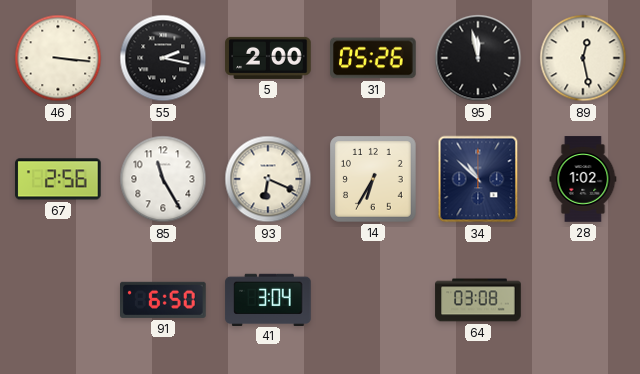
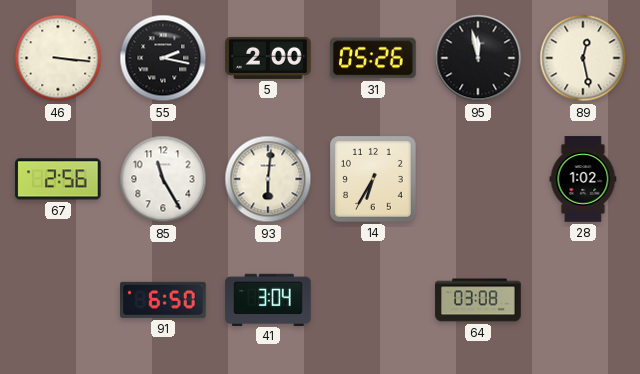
93: 6:19 -> 6:01 (268, 179)
34: 10:52 -> none (478, 179)
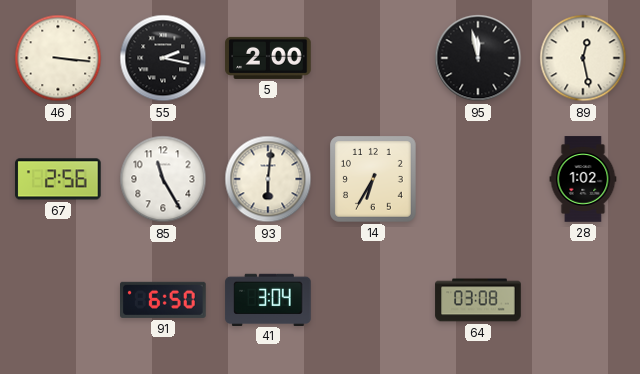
31: 05:26 -> none (373, 58)
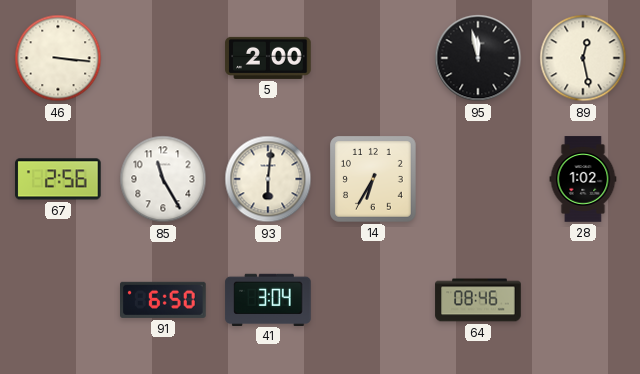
55: 2:17 -> none (163, 58)
64: 03:08 -> 08:46 (478, 300)
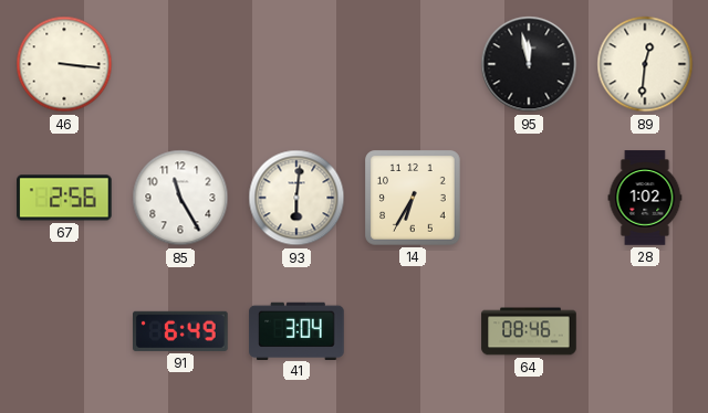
5: 2:00 -> none (268, 58)
89: 12:28 -> 12:31 (645, 64)
91: 6:50 -> 6:49 (181, 331)
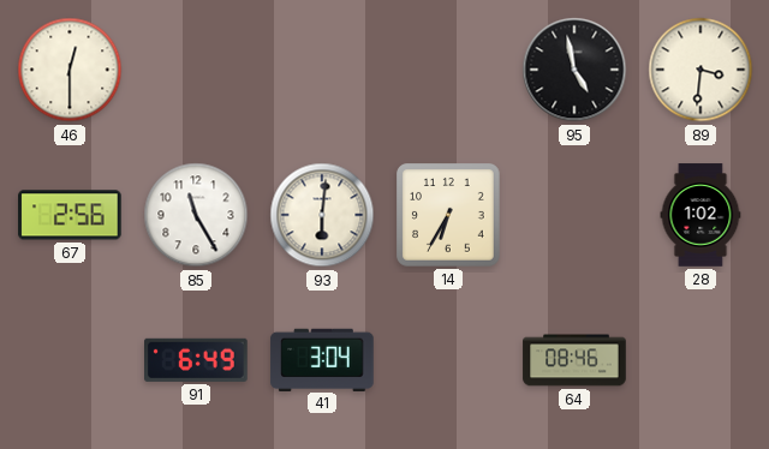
46: 3:16 -> 12:30 (70, 70)
95: 11:58 -> 4:58 (574, 70)
89: 12:31 -> 3:31 (701, 70)
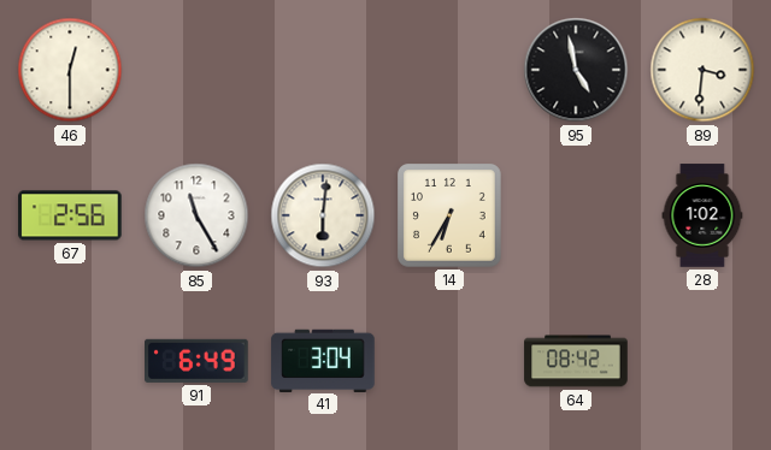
64: 08:46 -> 08:42 (576, 361)
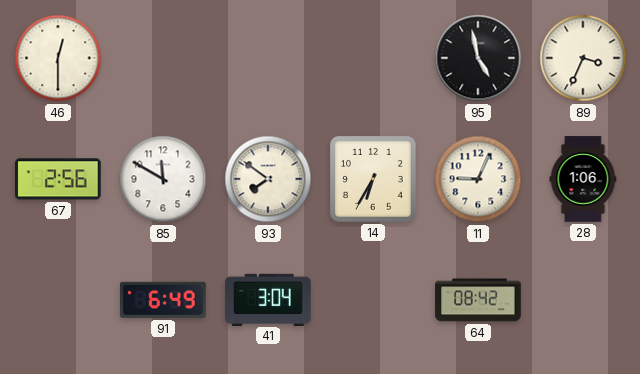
89: 3:31 -> 3:34 (583, 58)
85: 11:25 -> 11:50 (163, 179)
93: 6:01 -> 7:51 (268, 179)
11: none -> 9:04 (478, 179)
28: 1:02 -> 1:06 (583, 179)
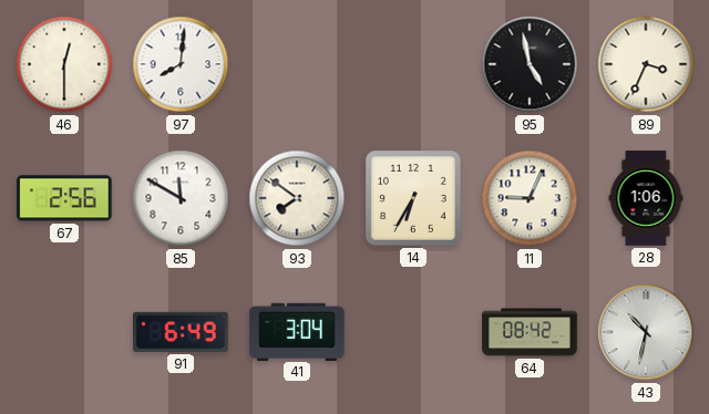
97: none -> 8:01 (181, 64)
43: none -> 10:32 (646, 332)
